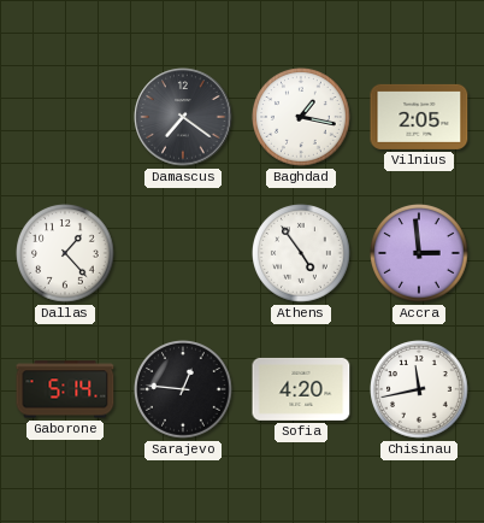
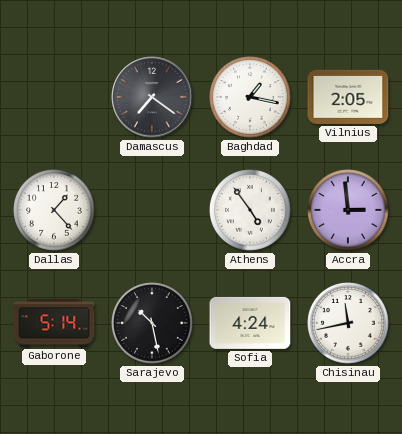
Sarajevo: 12:46 -> 10:28 (152, 323)
Sofia: 4:20 -> 4:24 (250, 323)
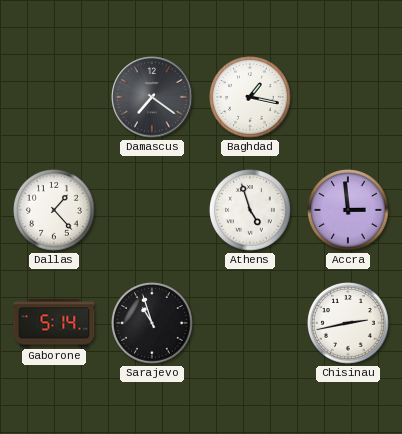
Vilnius: 2:05 -> none (348, 97)
Athens: 4:54 -> 4:57 (250, 210)
Sarajevo: 10:28 -> 10:57 (152, 323)
Sofia: 4:24 -> none (250, 323)
Chisinau: 11:43 -> 2:43 (348, 323)
